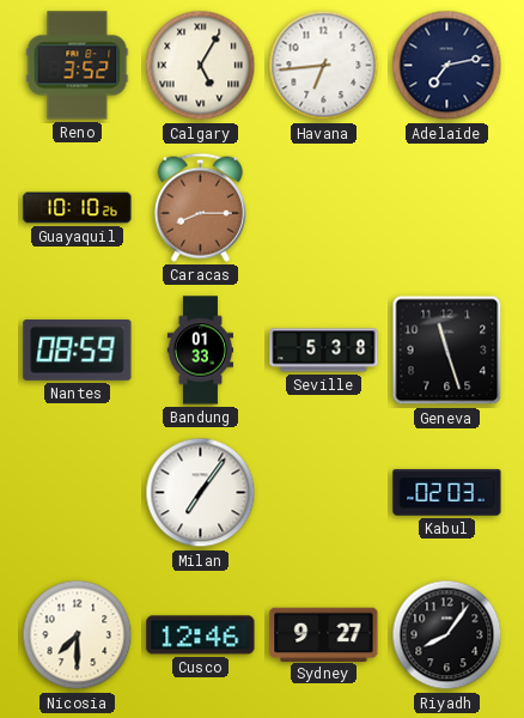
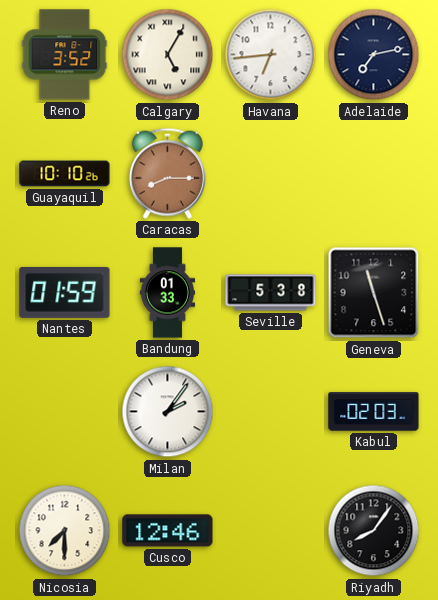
Nantes: 08:59 -> 01:59 (65, 292)
Milan: 7:06 -> 2:06 (168, 412)
Sydney: 9:27 -> none (324, 634)
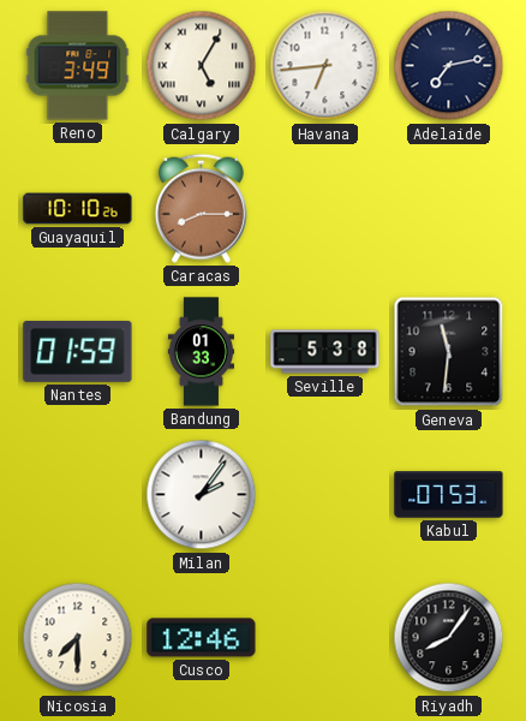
Reno: 3:52 -> 3:49 (78, 66)
Geneva: 11:27 -> 11:31 (449, 352)
Kabul: 02:03 -> 07:53 (449, 495)
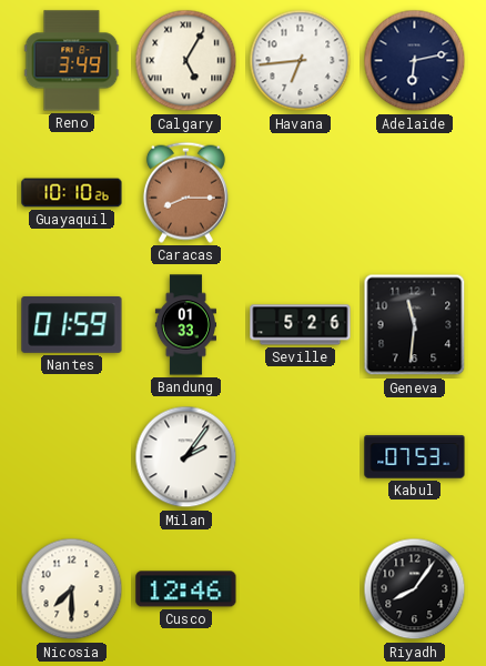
Adelaide: 7:13 -> 6:13 (415, 61)
Seville: 5:38 -> 5:26 (301, 325)
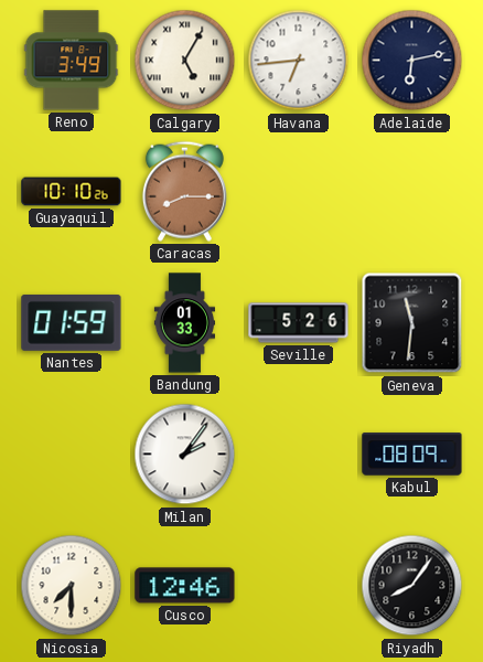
Kabul: 07:53 -> 08:09 (412, 455)
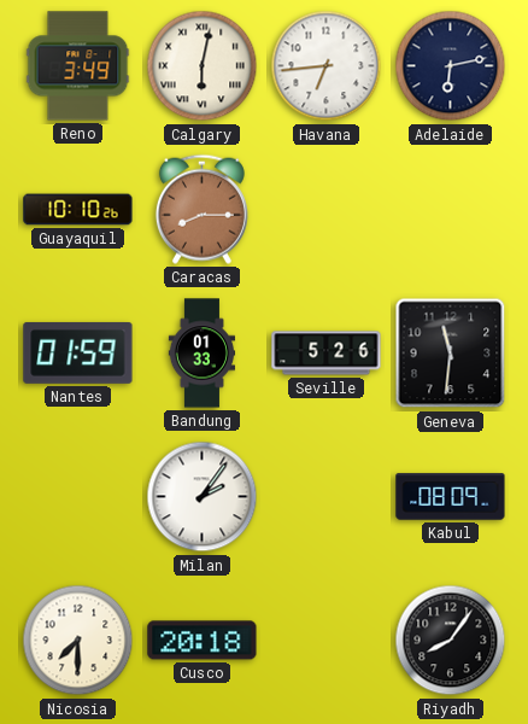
Calgary: 5:05 -> 6:02 (203, 66)
Cusco: 12:46 -> 20:18 (203, 641)
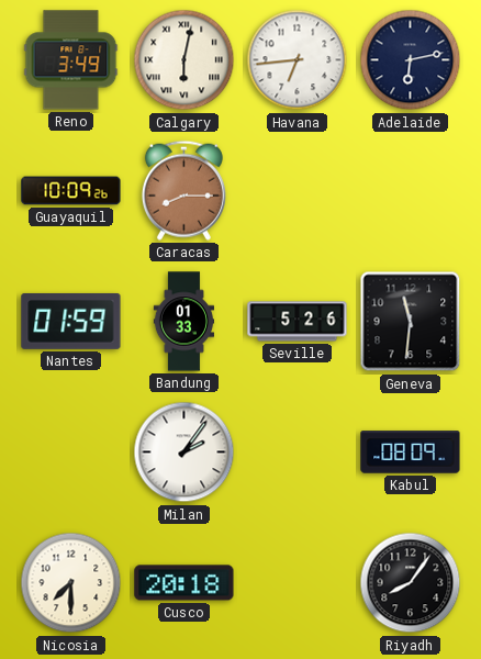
Guayaquil: 10:10 -> 10:09 (71, 191)
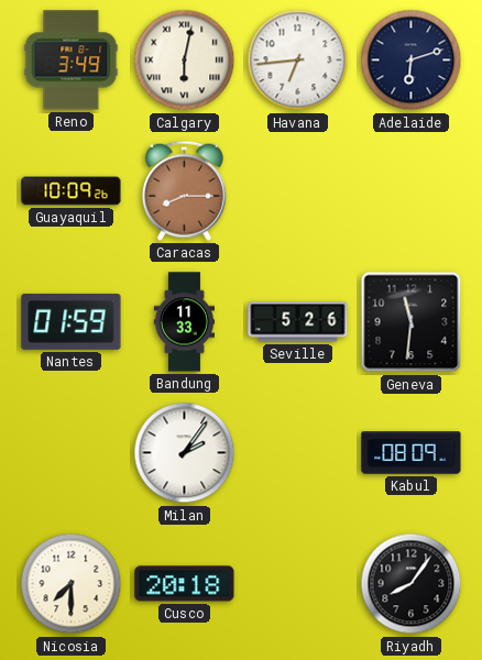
Adelaide: 6:13 -> 6:12 (412, 61)
Bandung: 01:33 -> 11:33 (184, 322)
